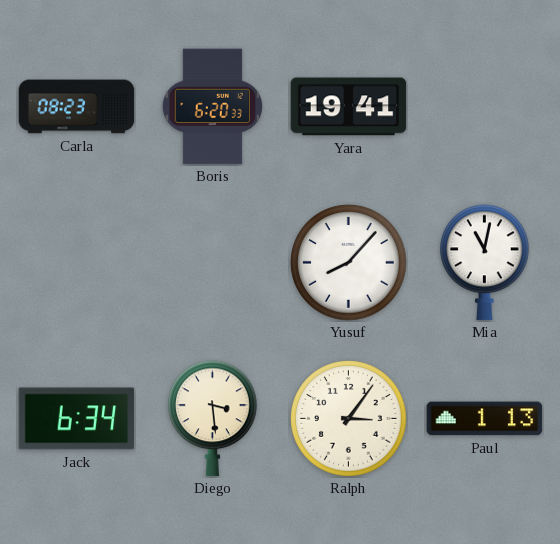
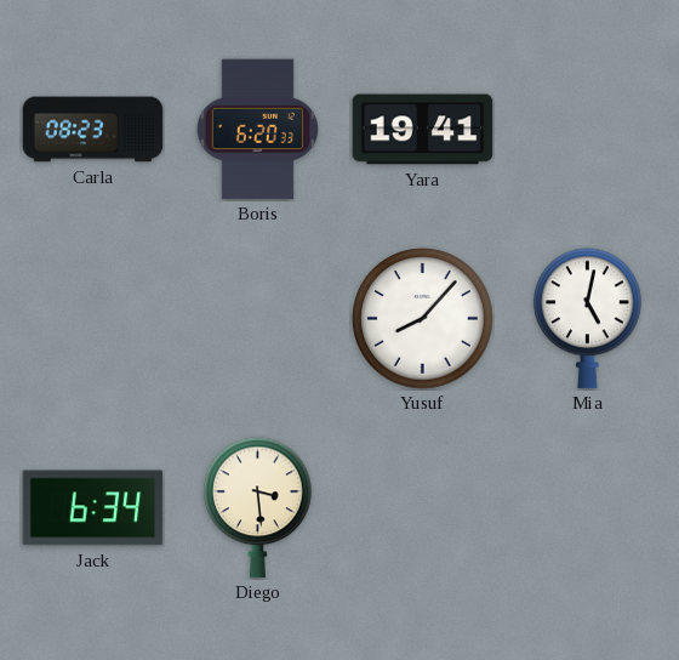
Mia: 11:02 -> 5:02 (588, 319)
Ralph: 3:06 -> none (349, 419)
Paul: 1:13 -> none (485, 419)
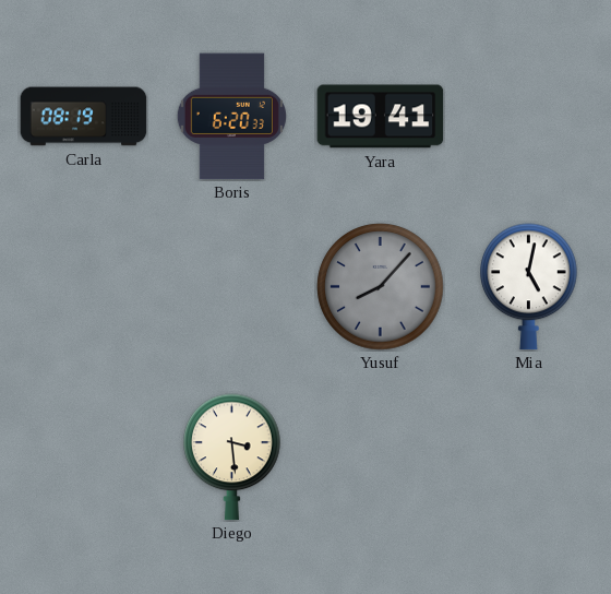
Carla: 08:23 -> 08:19 (84, 117)
Yusuf dial: white -> grey (381, 287)
Jack: 6:34 -> none (93, 508)
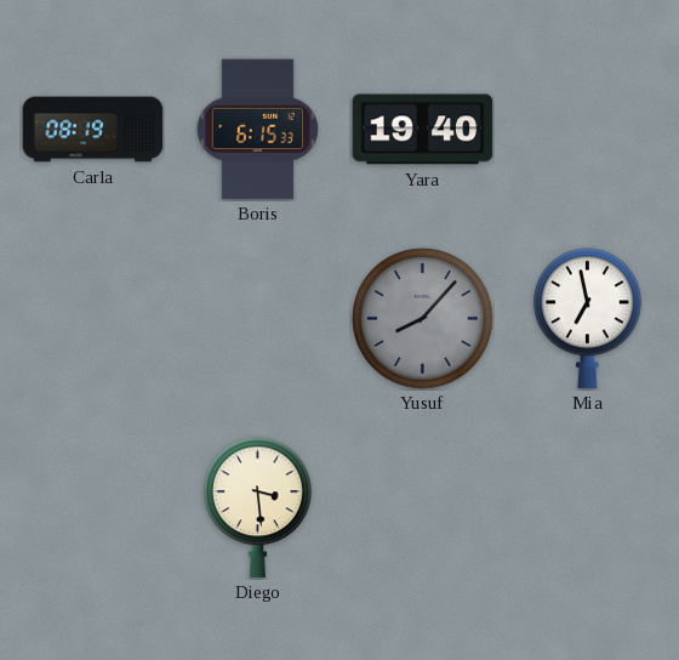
Boris: 6:20 -> 6:15 (257, 130)
Yara: 19:41 -> 19:40 (423, 130)
Mia: 5:02 -> 6:58 (588, 319)
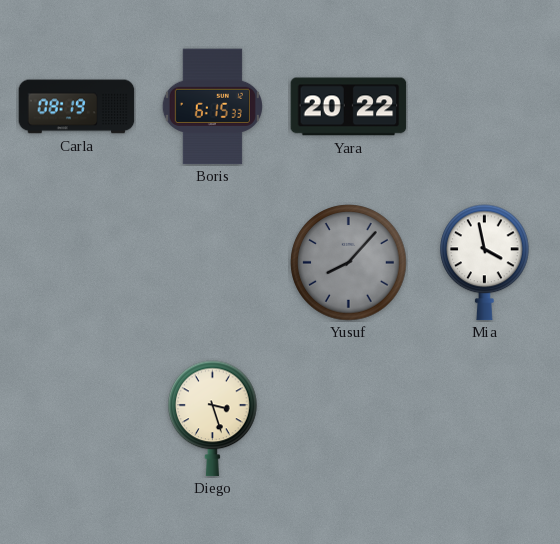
Yara: 19:40 -> 20:22 (349, 107)
Mia: 6:58 -> 3:58 (485, 263)
Diego: 3:29 -> 3:27 (213, 419)
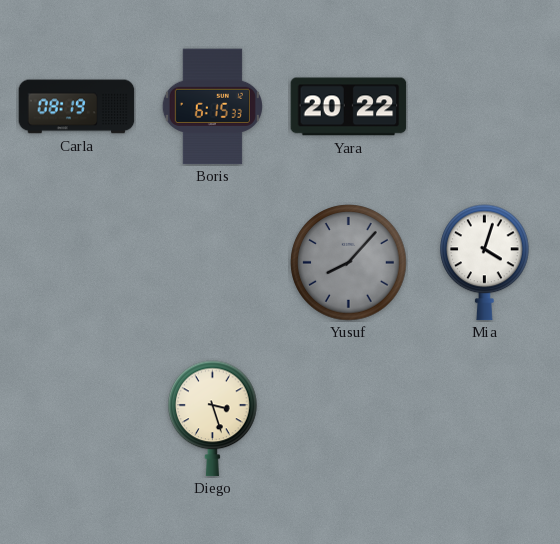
Mia: 3:58 -> 4:03 (485, 263)
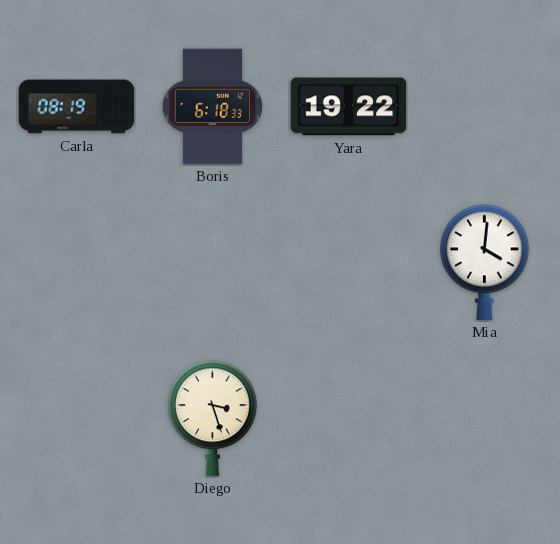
Boris: 6:15 -> 6:18 (212, 107)
Yara: 20:22 -> 19:22 (349, 107)
Yusuf: 8:07 -> none (349, 263)
Mia: 4:03 -> 4:01 (485, 263)
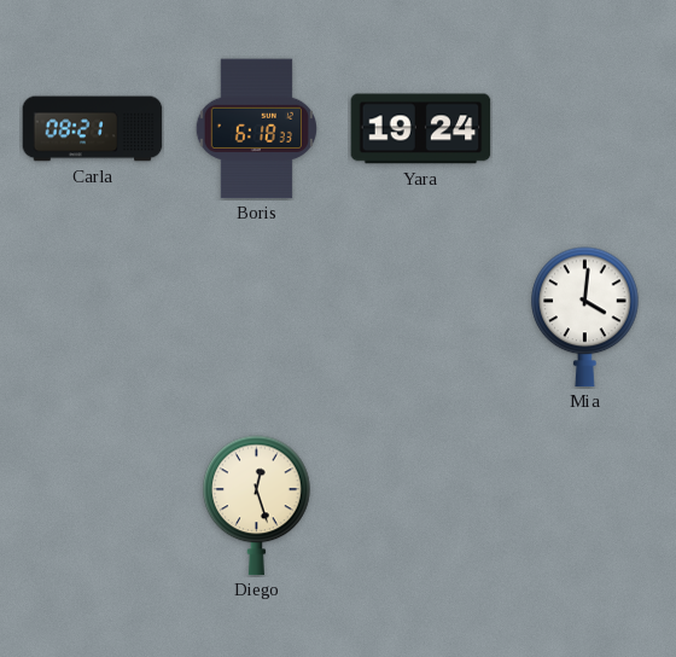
Carla: 08:19 -> 08:21 (93, 129)
Yara: 19:22 -> 19:24 (421, 129)
Diego: 3:27 -> 12:27 (257, 506)
